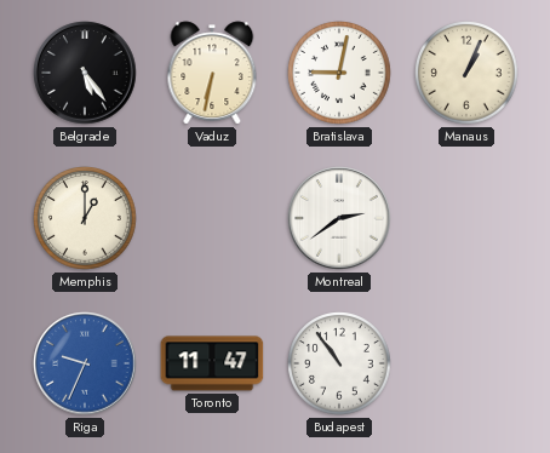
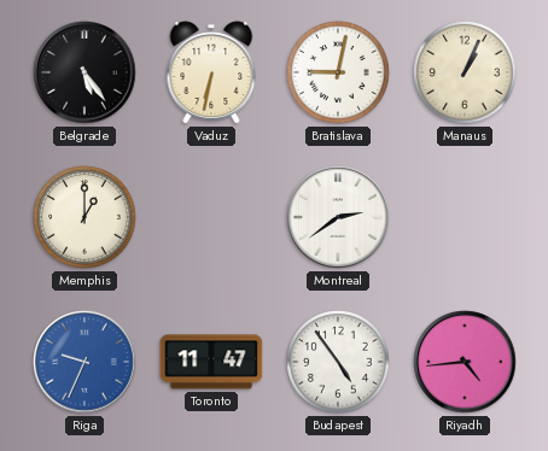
Budapest: 10:54 -> 4:54 (338, 362)
Riyadh: none -> 4:44 (465, 362)
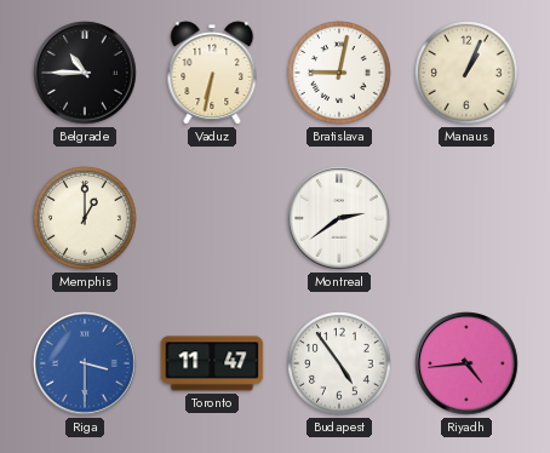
Belgrade: 5:24 -> 10:45 (85, 73)
Riga: 9:34 -> 3:30 (85, 363)
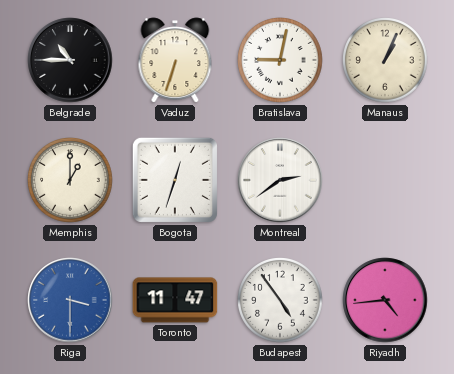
Vaduz: 6:32 -> 6:33 (175, 60)
Bogota: none -> 12:33 (175, 180)
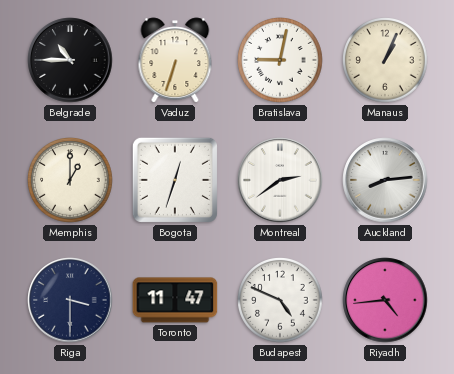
Auckland: none -> 8:14 (385, 180)
Riga dial: blue -> navy (70, 300)
Budapest: 4:54 -> 4:49 (280, 300)
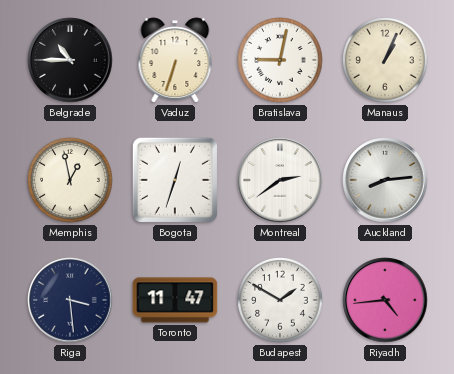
Memphis: 1:00 -> 12:58 (70, 180)
Riga: 3:30 -> 3:29 (70, 300)
Budapest: 4:49 -> 1:50 (280, 300)
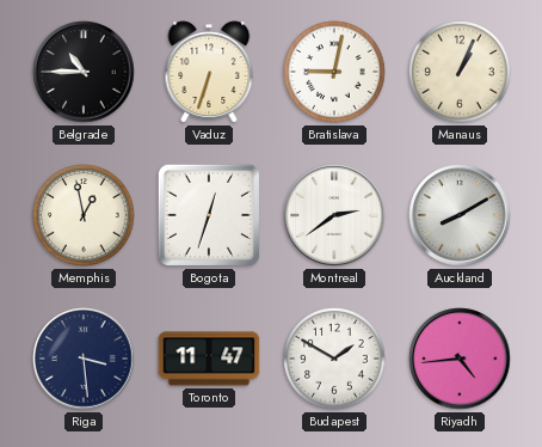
Auckland: 8:14 -> 8:10 (460, 215)
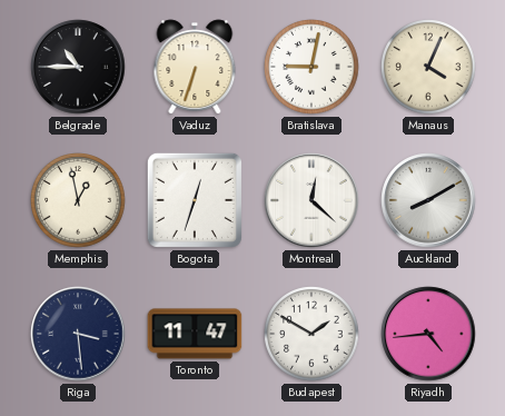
Manaus: 1:04 -> 4:04 (428, 67)
Montreal: 2:39 -> 12:22 (311, 200)
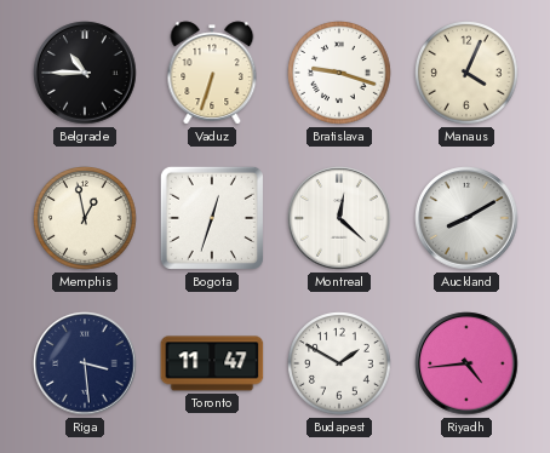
Bratislava: 9:02 -> 9:18 (339, 73)
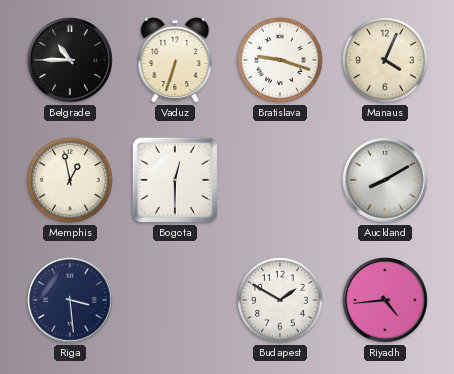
Bogota: 12:33 -> 12:30 (175, 180)
Montreal: 12:22 -> none (339, 218)
Toronto: 11:47 -> none (212, 363)
